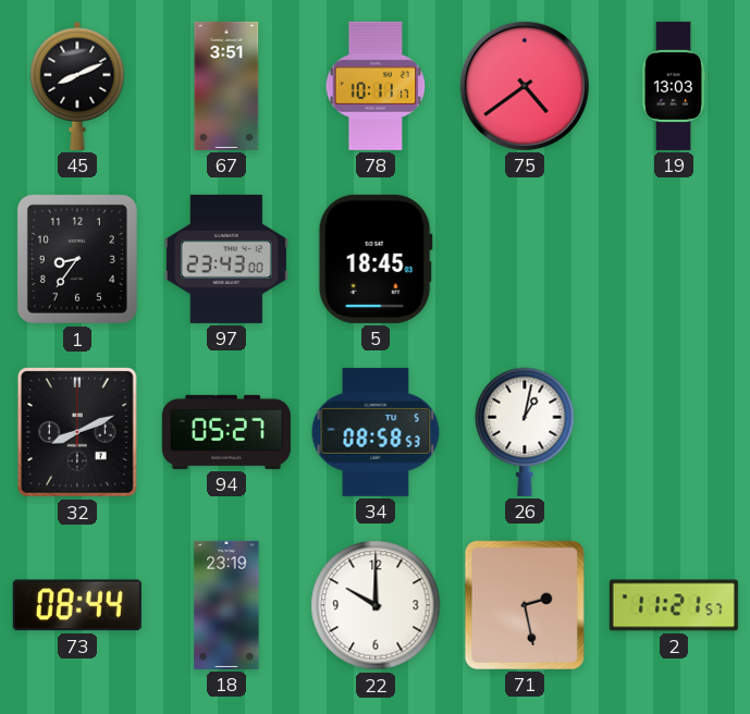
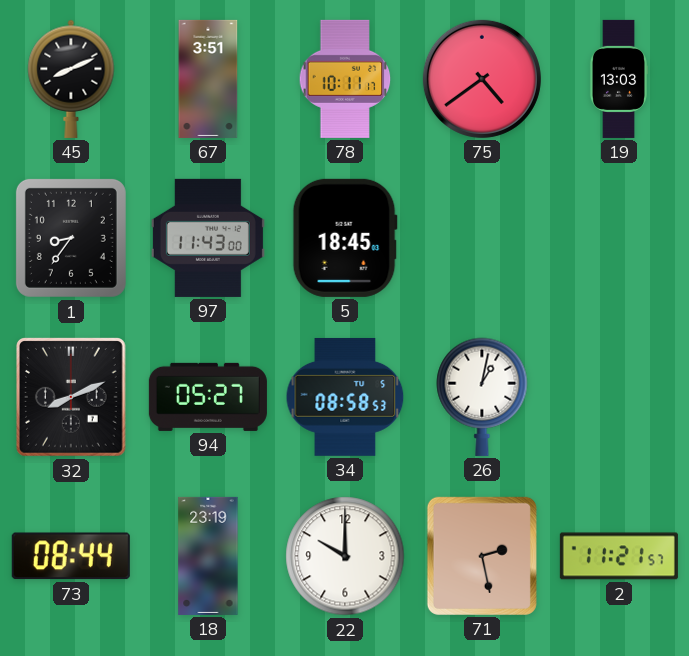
97: 23:43 -> 11:43 (208, 238)
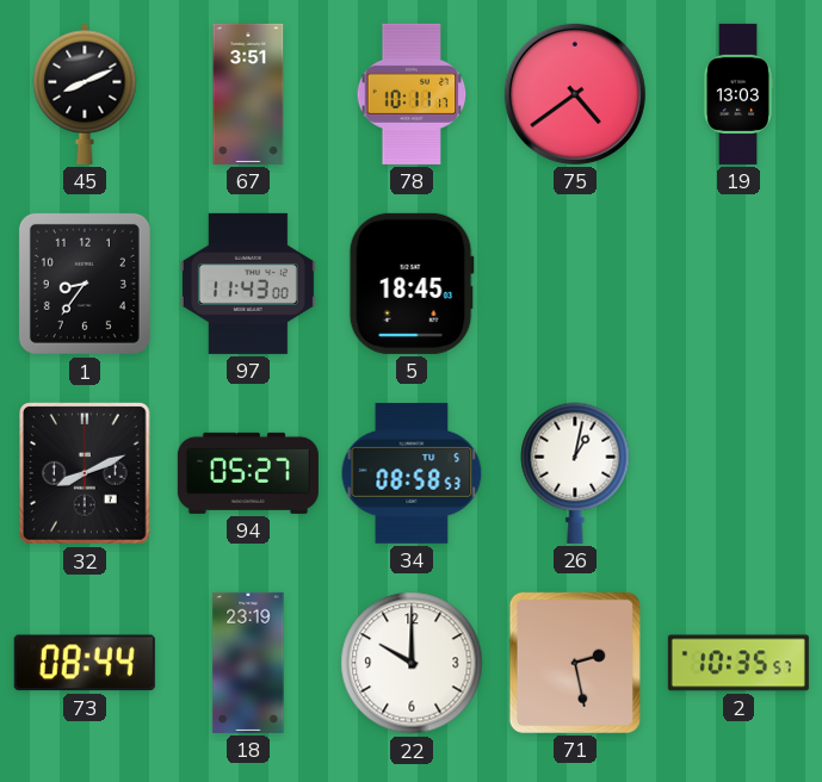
2: 11:21 -> 10:35 (738, 663)
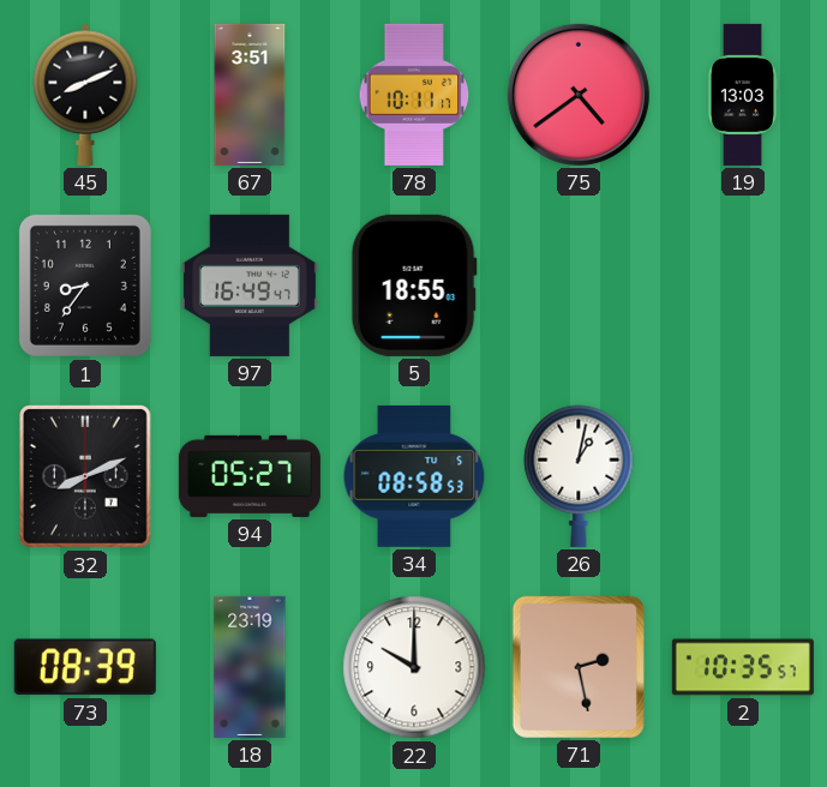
97: 11:43 -> 16:49 (250, 286)
5: 18:45 -> 18:55 (414, 286)
73: 08:44 -> 08:39 (85, 667)
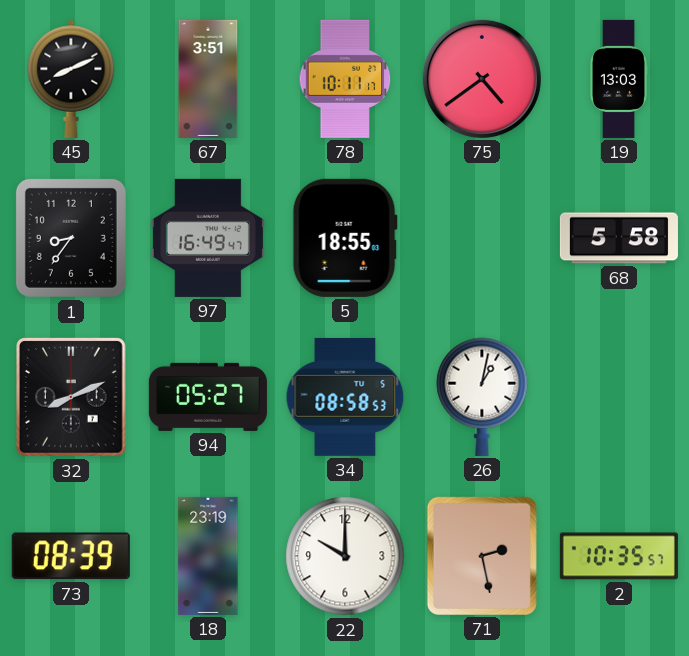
68: none -> 5:58 (619, 238)
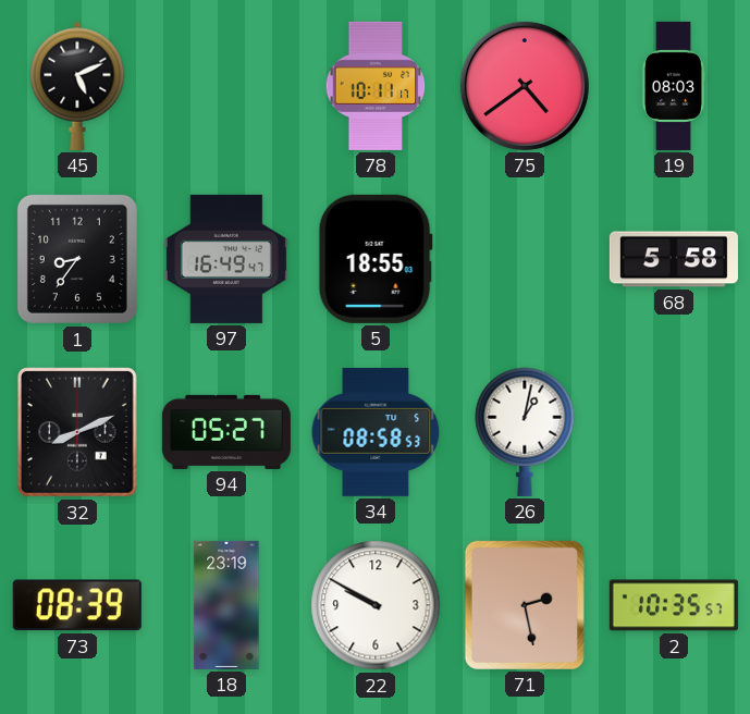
45: 8:11 -> 5:11 (77, 86)
67: 3:51 -> none (208, 79)
19: 13:03 -> 08:03 (674, 86)
22: 10:00 -> 9:50 (376, 605)
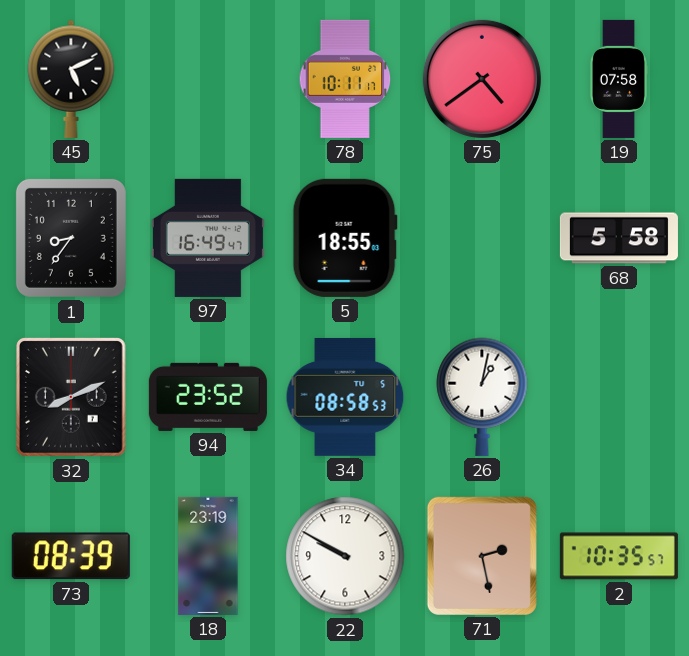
19: 08:03 -> 07:58 (619, 79)
94: 05:27 -> 23:52 (208, 397)
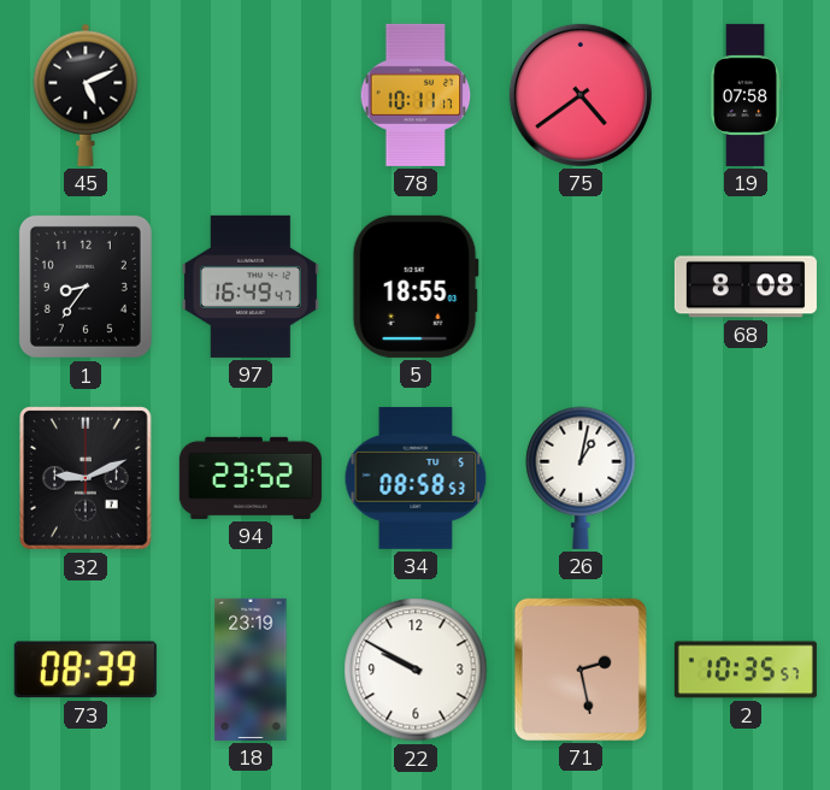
68: 5:58 -> 8:08 (746, 287)
32: 8:11 -> 9:11 (87, 479)
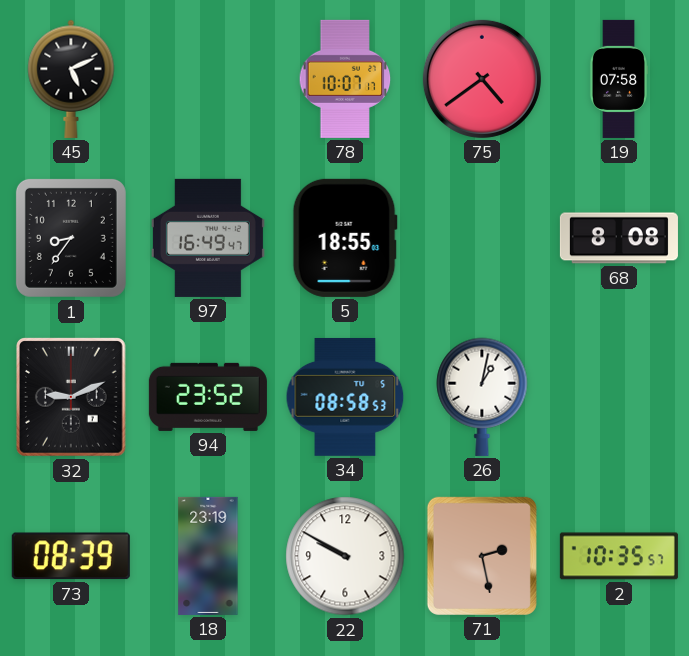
78: 10:11 -> 10:07 (345, 79)
